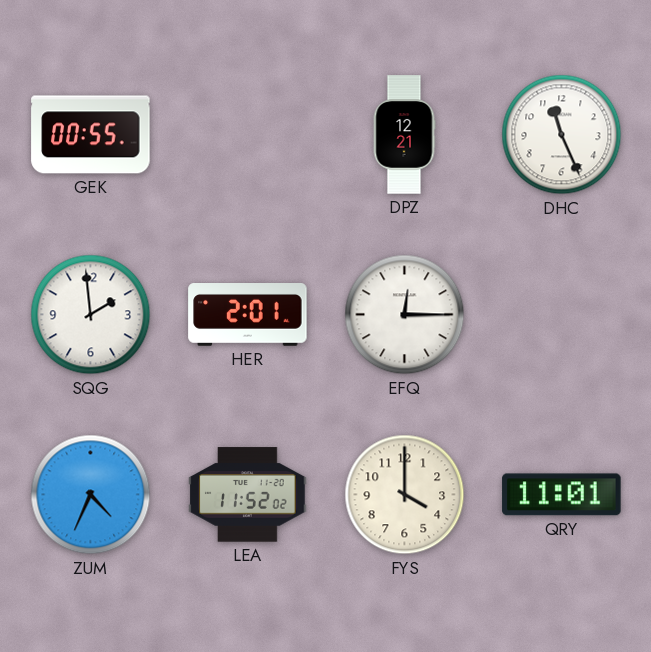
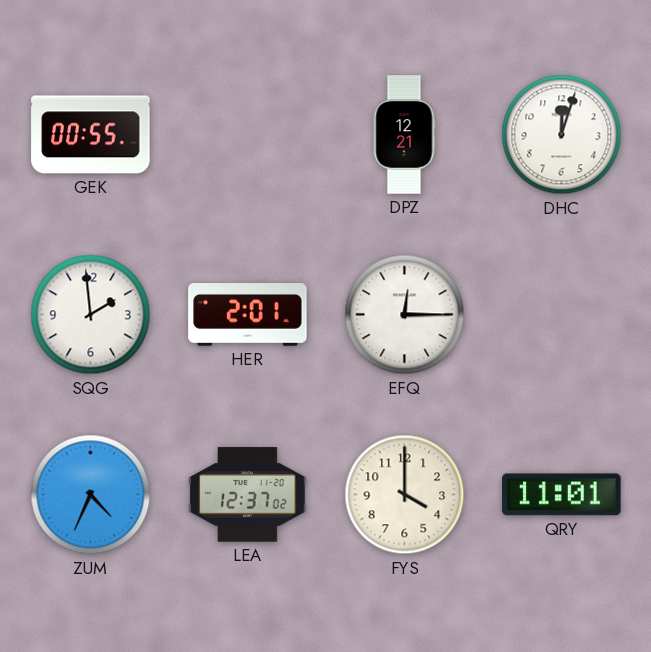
DHC: 11:26 -> 12:03 (562, 135)
LEA: 11:52 -> 12:37 (248, 495)
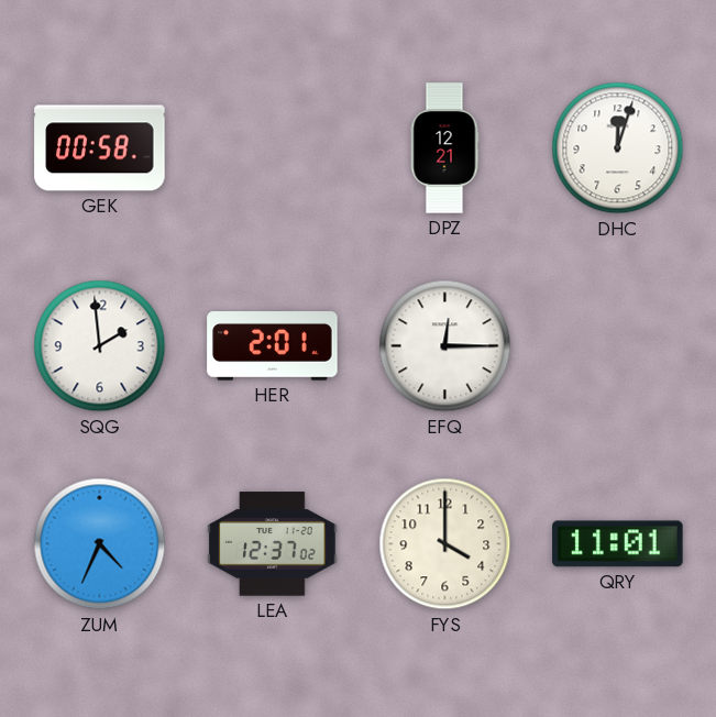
GEK: 00:55 -> 00:58 (100, 148)
